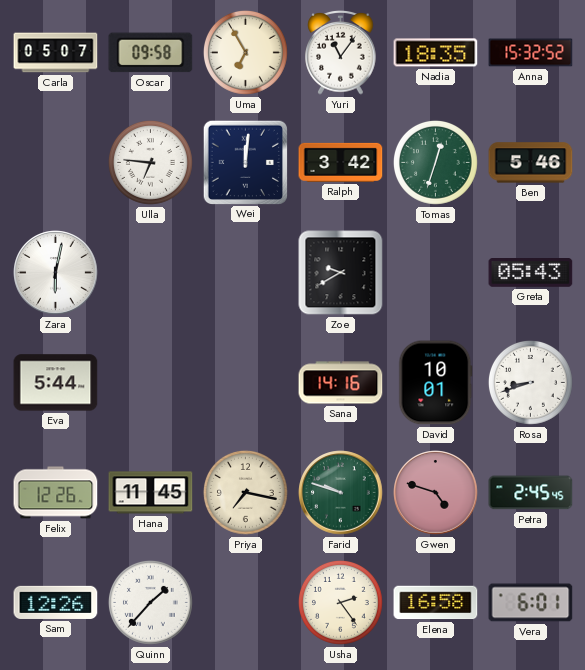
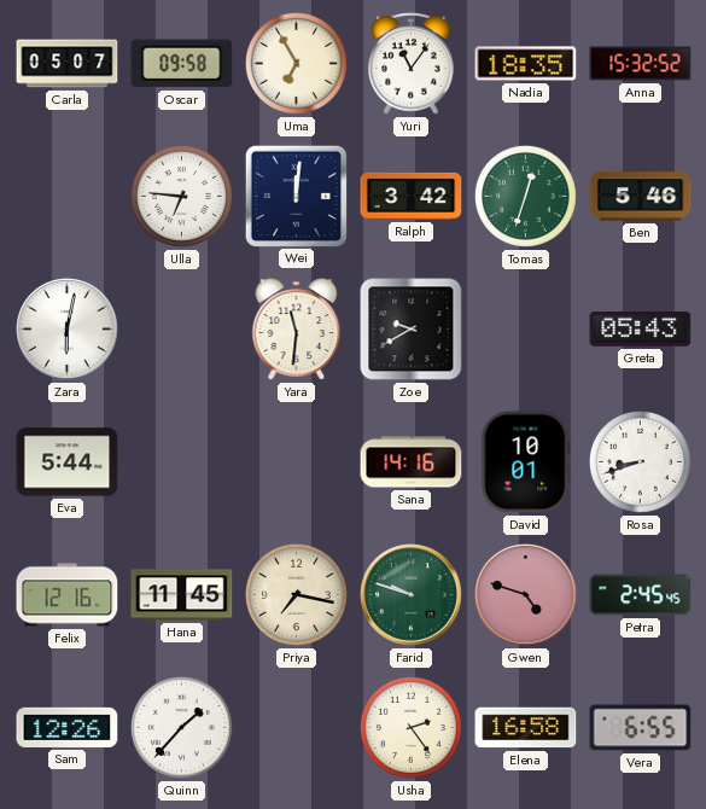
Yara: none -> 11:31 (297, 330)
Felix: 12:26 -> 12:16 (68, 595)
Vera: 6:01 -> 6:55 (641, 728)
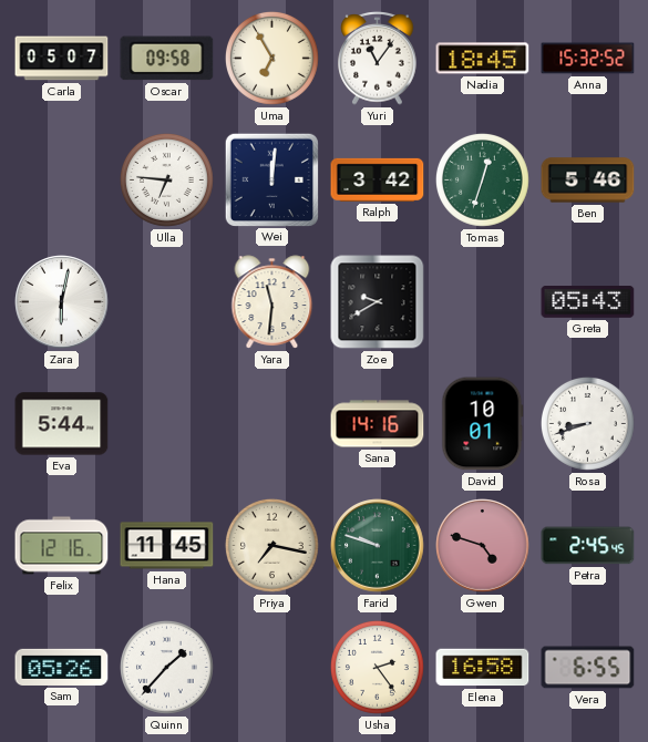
Nadia: 18:35 -> 18:45 (483, 59)
Sam: 12:26 -> 05:26 (62, 667)
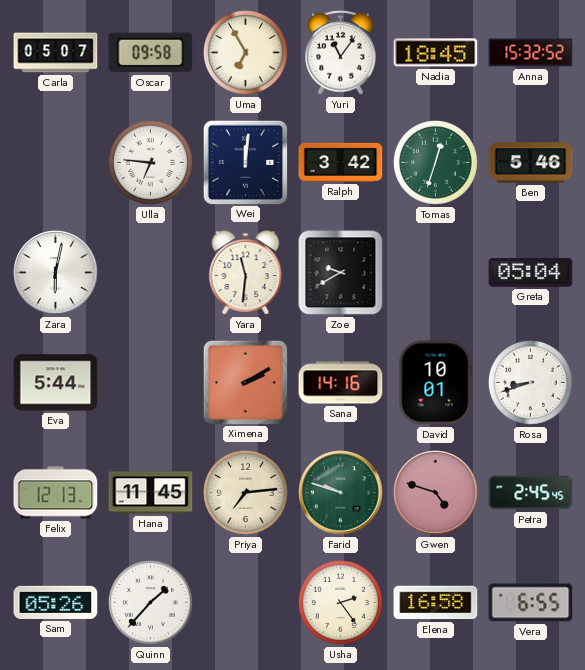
Greta: 05:43 -> 05:04 (531, 273)
Ximena: none -> 2:10 (245, 382)
Felix: 12:16 -> 12:13 (56, 493)
Priya: 7:17 -> 7:14 (245, 492)
